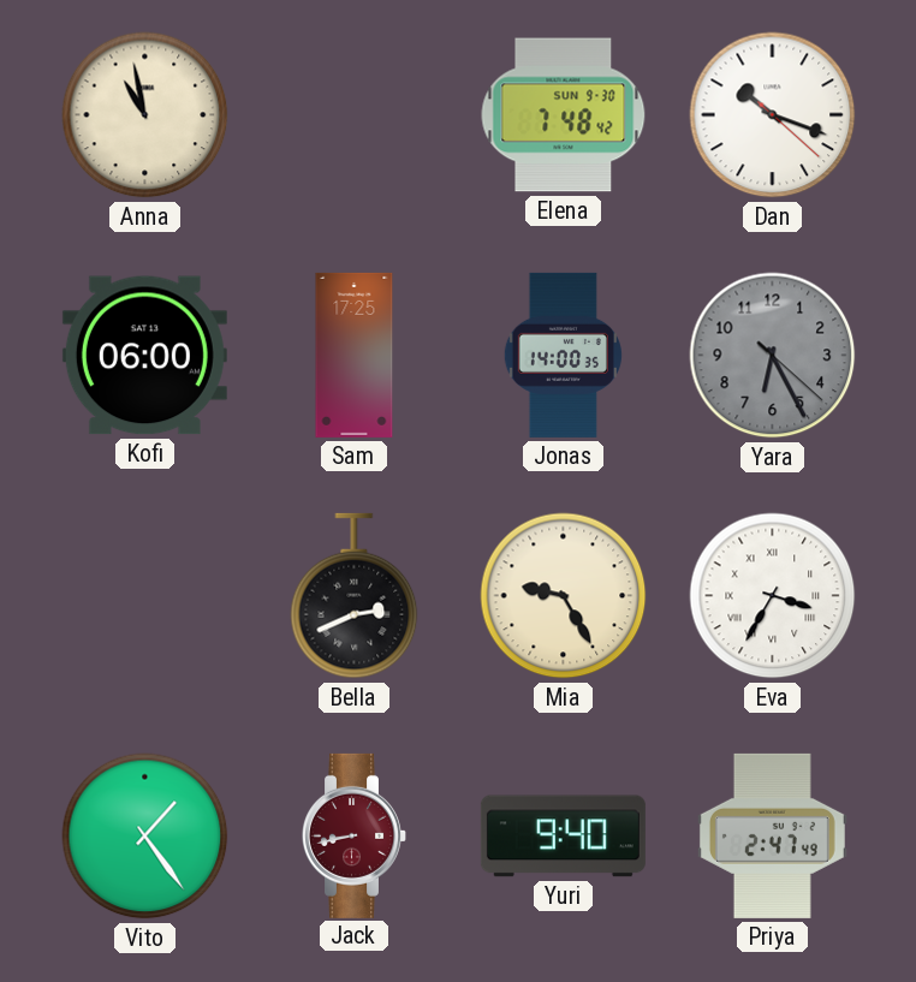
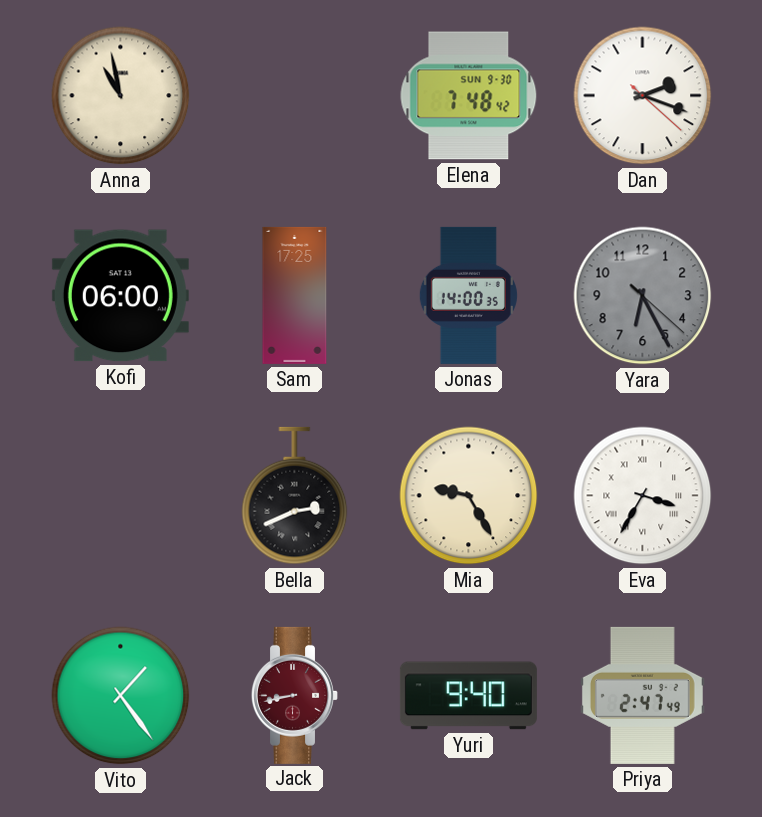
Dan: 10:18 -> 2:18 (643, 96)
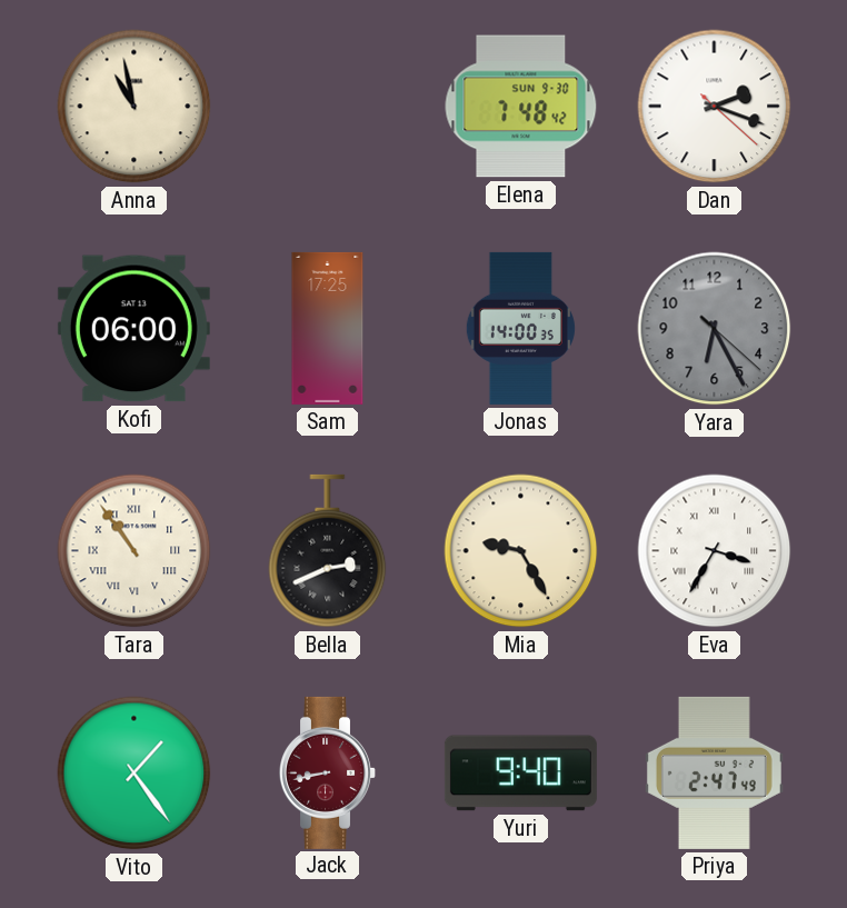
Tara: none -> 10:54 (134, 551)
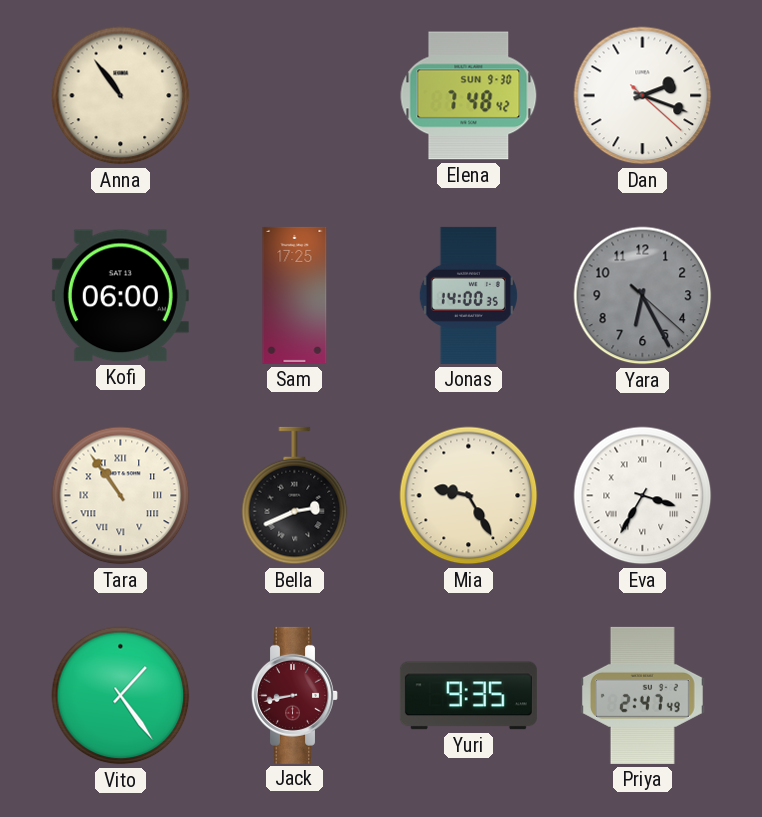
Anna: 10:58 -> 10:54 (121, 96)
Yuri: 9:40 -> 9:35 (468, 696)
